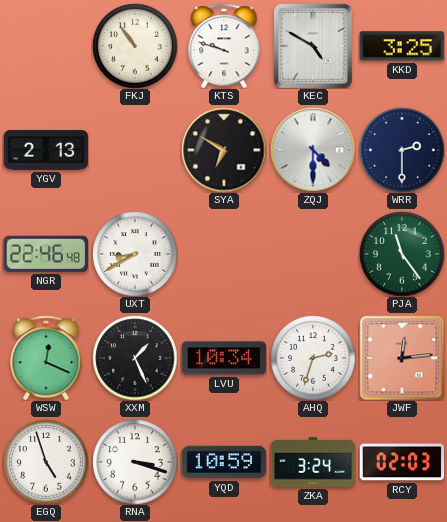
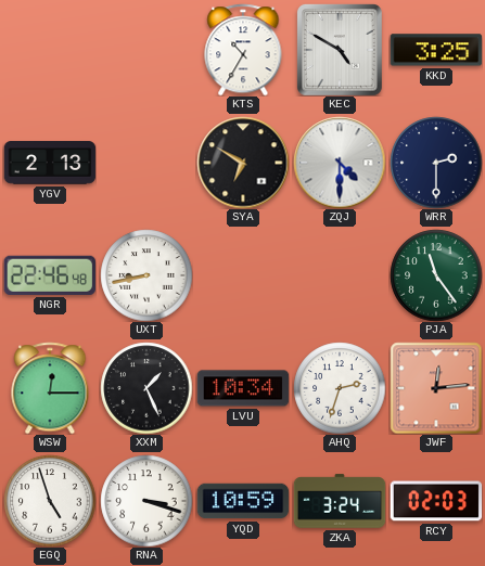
FKJ: 10:54 -> none (135, 46)
KTS: 9:48 -> 10:35 (243, 50)
UXT: 8:40 -> 8:43 (146, 275)
WSW: 12:19 -> 12:15 (50, 388)
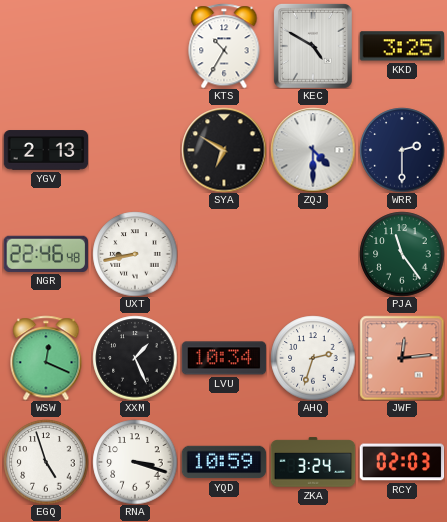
WSW: 12:15 -> 12:19 (46, 358)
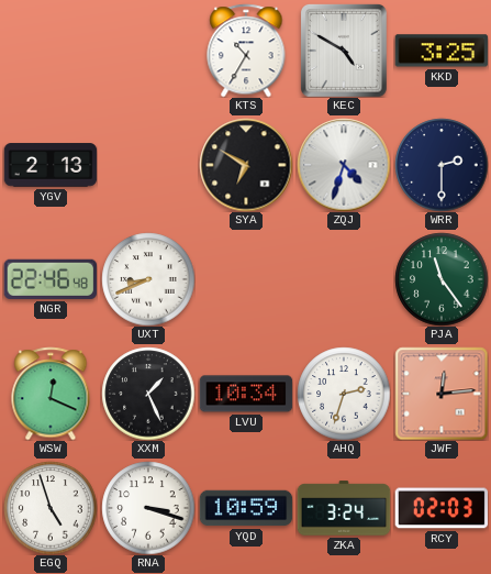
ZQJ: 4:30 -> 4:33 (344, 165)
UXT: 8:43 -> 8:41 (148, 279)
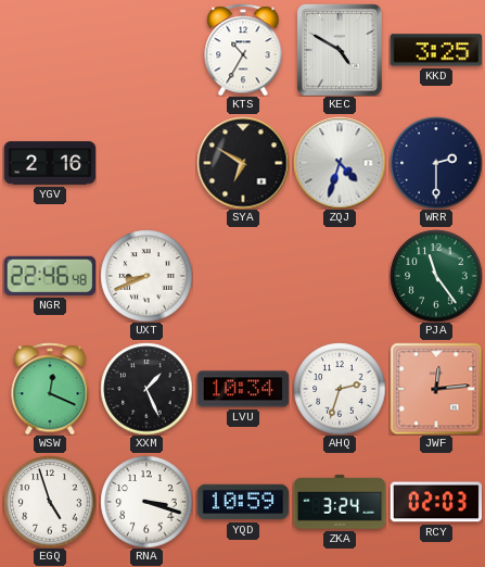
YGV: 2:13 -> 2:16 (50, 163)
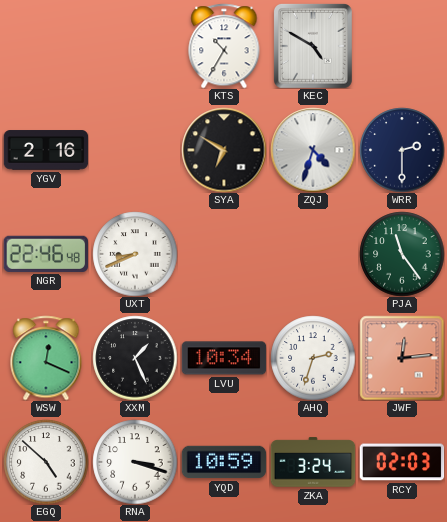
KKD: 3:25 -> none (436, 50)
EGQ: 4:57 -> 4:52 (46, 462)
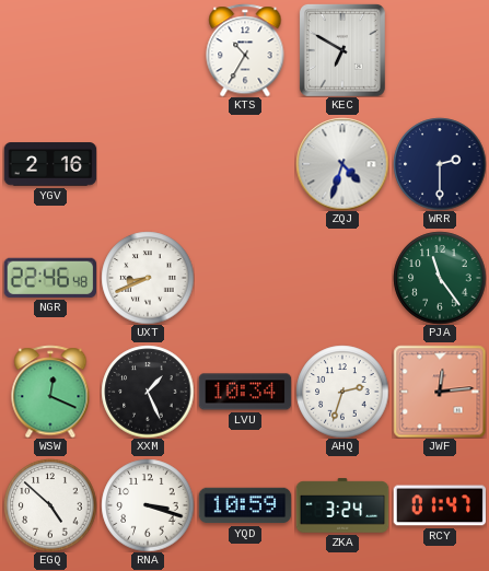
KEC: 4:50 -> 6:50 (342, 50)
SYA: 6:50 -> none (224, 150)
RCY: 02:03 -> 01:47 (440, 505)
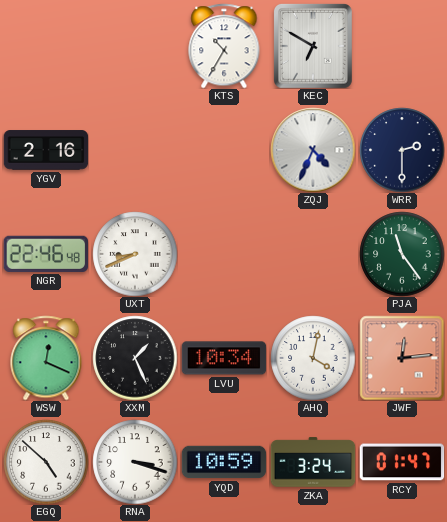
ZQJ: 4:33 -> 4:34 (313, 150)
AHQ: 2:33 -> 4:02 (313, 358)
